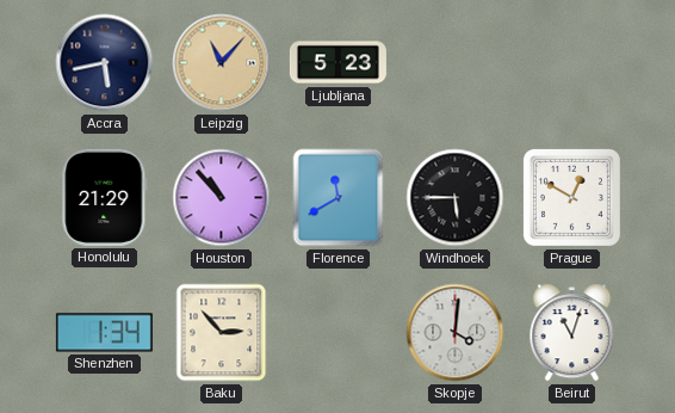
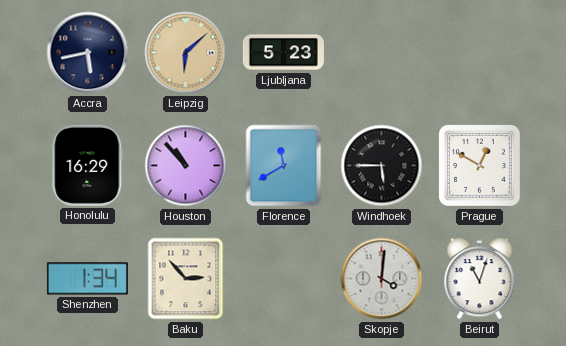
Leipzig: 11:07 -> 6:08 (186, 53)
Honolulu: 21:29 -> 16:29 (88, 165)
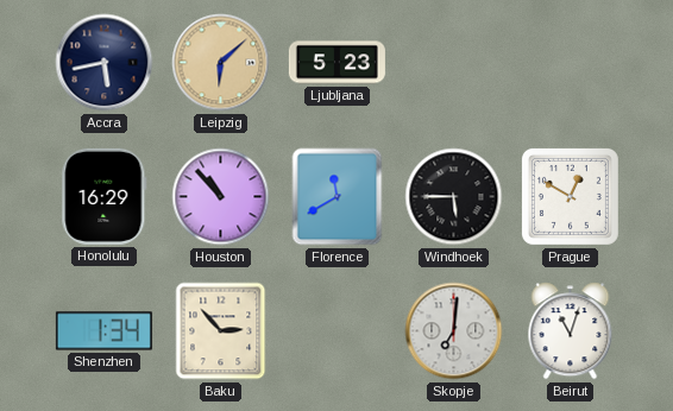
Skopje: 4:01 -> 7:01 (454, 331)
